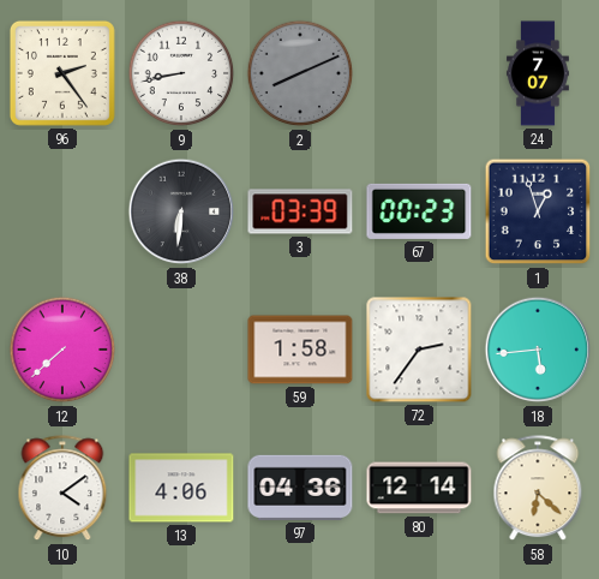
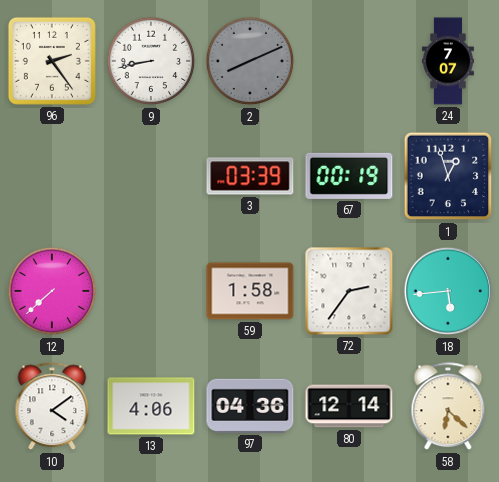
38: 6:31 -> none (181, 211)
67: 00:23 -> 00:19 (349, 176)
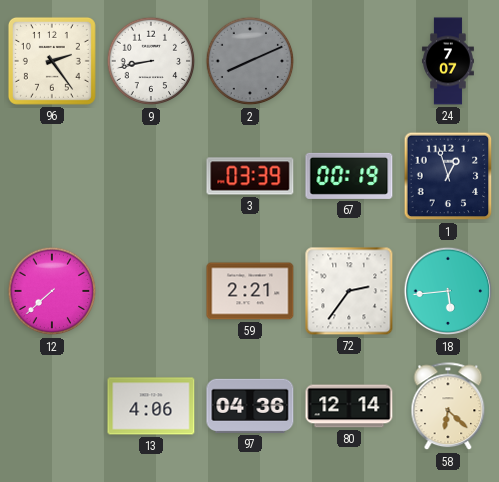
59: 1:58 -> 2:21 (250, 291)
10: 4:09 -> none (52, 407)
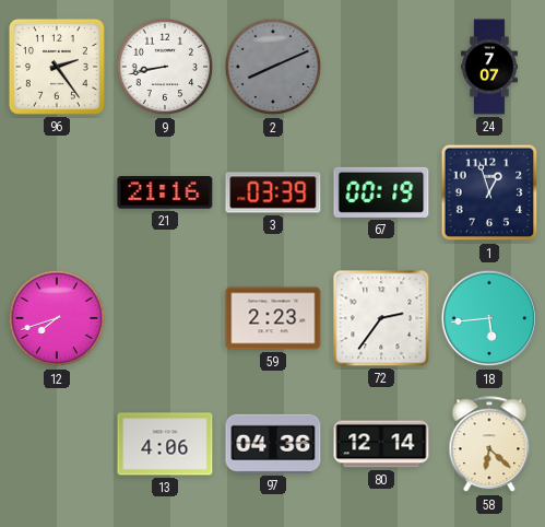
21: none -> 21:16 (165, 192)
12: 7:38 -> 7:42 (57, 318)
59: 2:21 -> 2:23 (273, 318)
